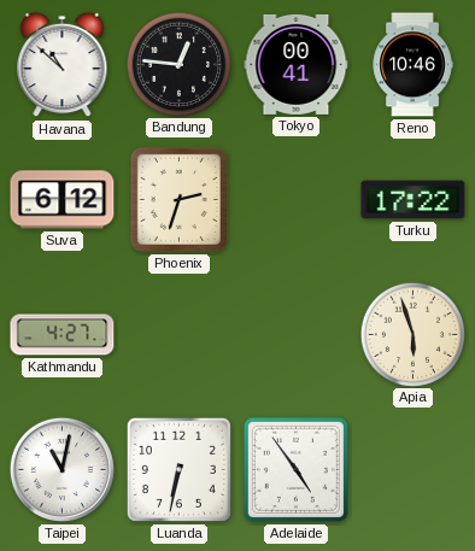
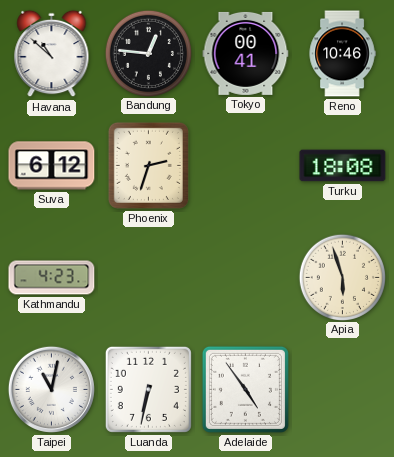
Turku: 17:22 -> 18:08 (343, 166)
Kathmandu: 4:27 -> 4:23 (52, 278)
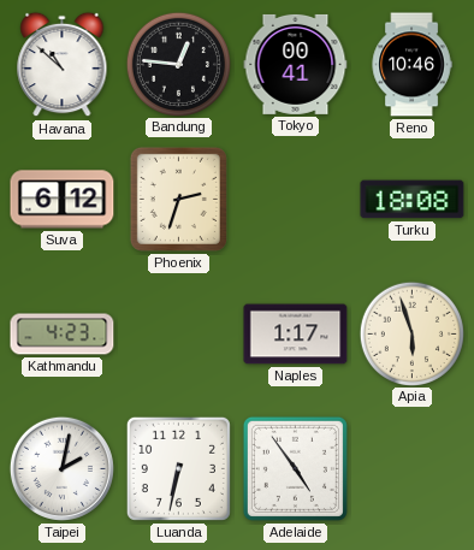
Naples: none -> 1:17 (296, 335)
Taipei: 11:02 -> 2:02 (61, 468)
